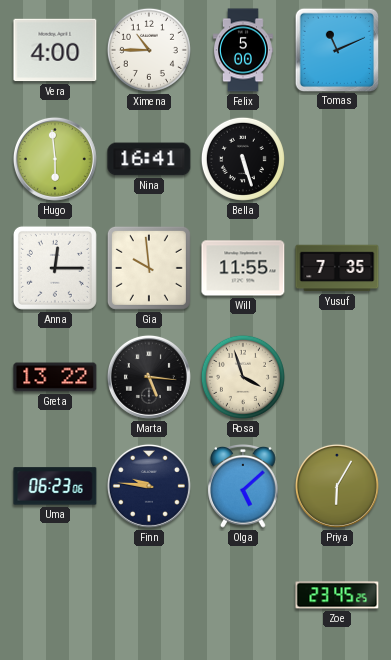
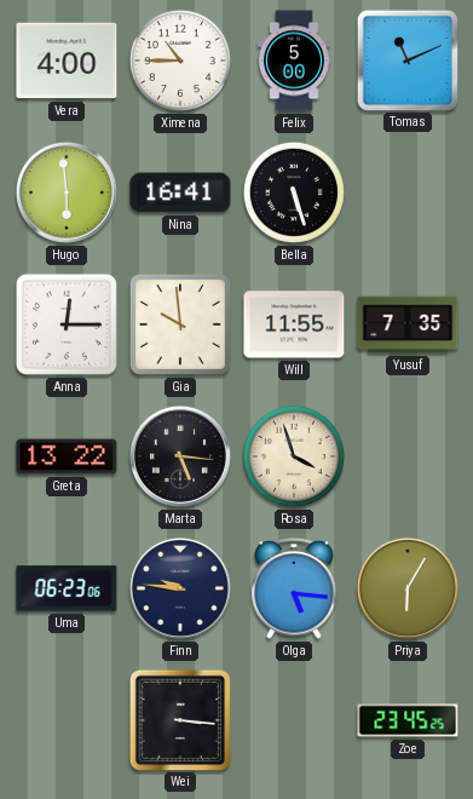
Olga: 5:08 -> 5:16 (294, 590)
Wei: none -> 3:16 (179, 719)
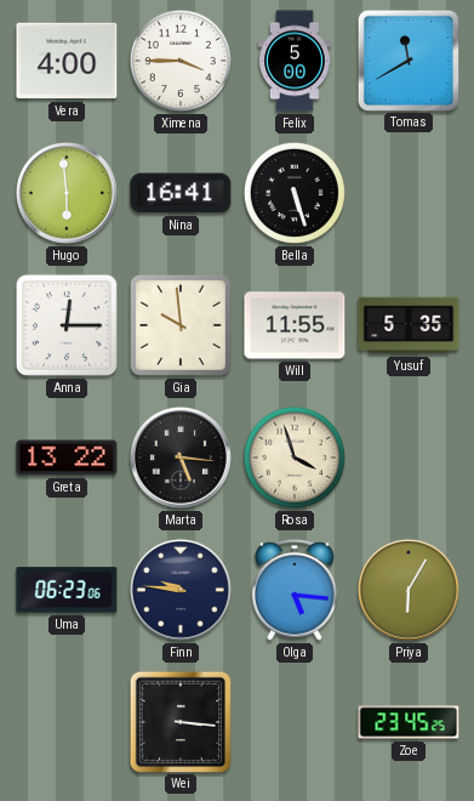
Ximena: 10:45 -> 3:45 (181, 61)
Tomas: 11:11 -> 11:40 (407, 59)
Yusuf: 7:35 -> 5:35 (409, 325)
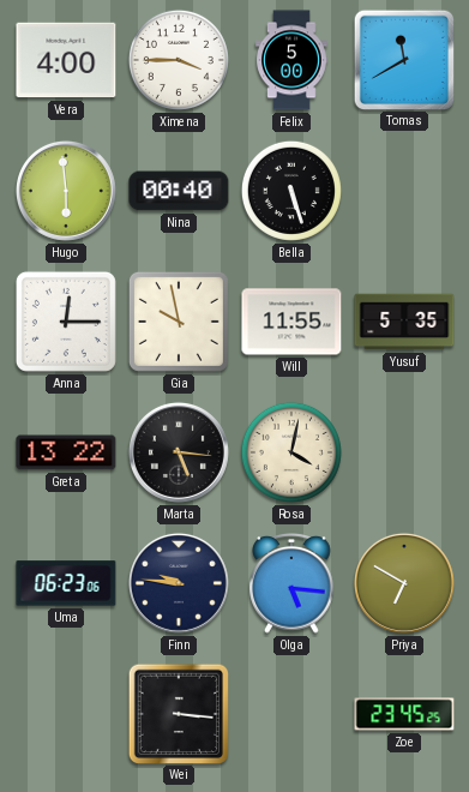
Nina: 16:41 -> 00:40 (179, 191)
Gia: 9:59 -> 9:58 (179, 322)
Rosa: 3:57 -> 4:02 (291, 452)
Priya: 6:05 -> 6:50 (404, 583)
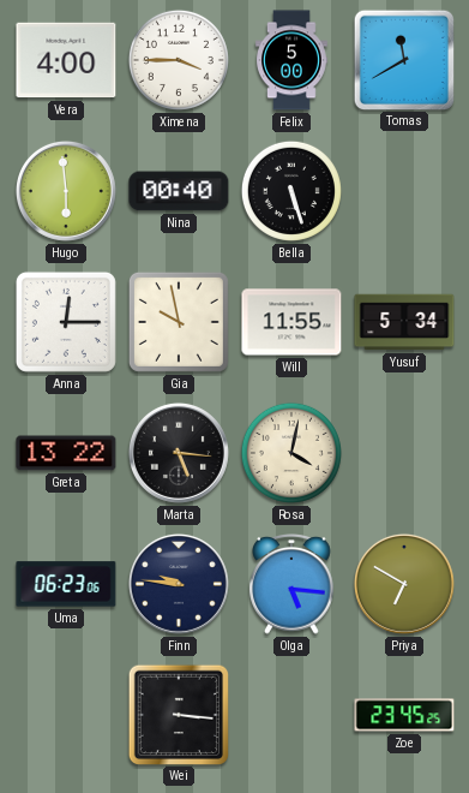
Yusuf: 5:35 -> 5:34 (404, 322)
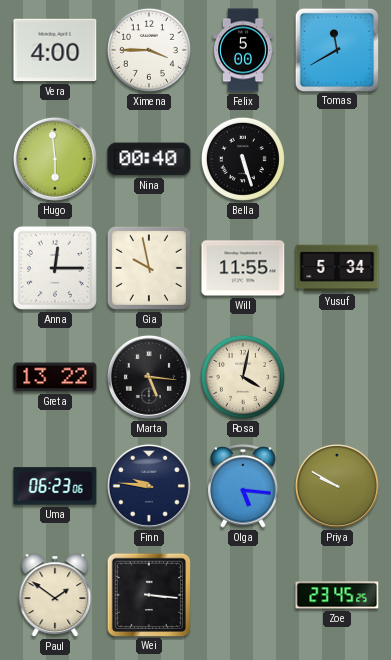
Priya: 6:50 -> 9:50 (337, 486)
Paul: none -> 1:51 (55, 595)
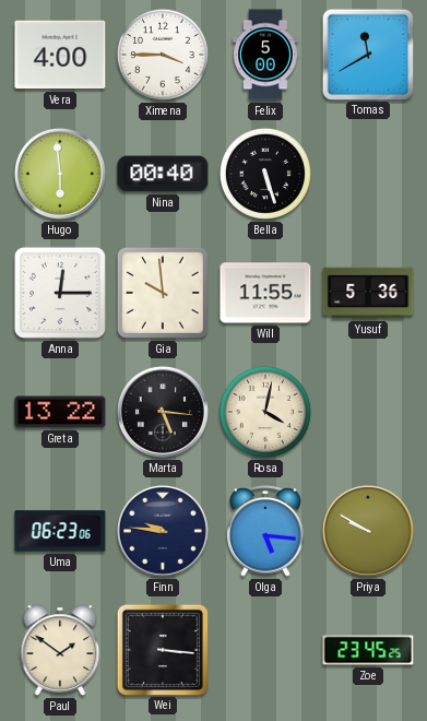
Gia: 9:58 -> 9:59 (163, 293)
Yusuf: 5:34 -> 5:36 (368, 293)
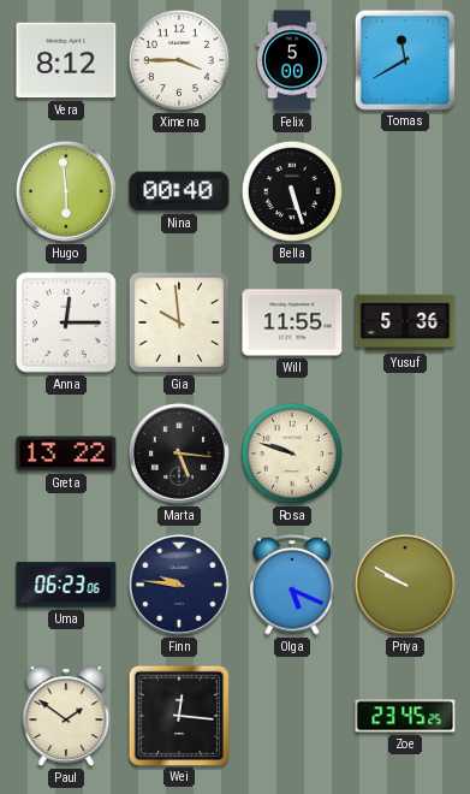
Vera: 4:00 -> 8:12 (66, 60)
Rosa: 4:02 -> 9:48 (292, 454)
Olga: 5:16 -> 5:19 (292, 586)
Wei: 3:16 -> 12:16 (178, 715)
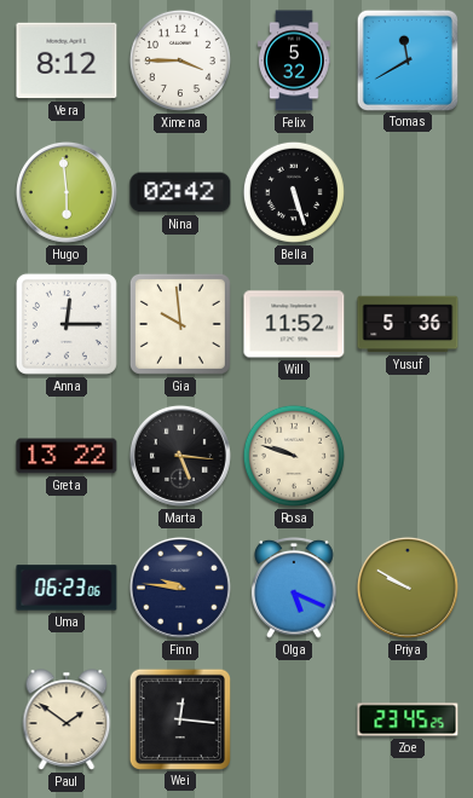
Felix: 5:00 -> 5:32 (295, 60)
Nina: 00:40 -> 02:42 (180, 192)
Will: 11:55 -> 11:52 (294, 324)
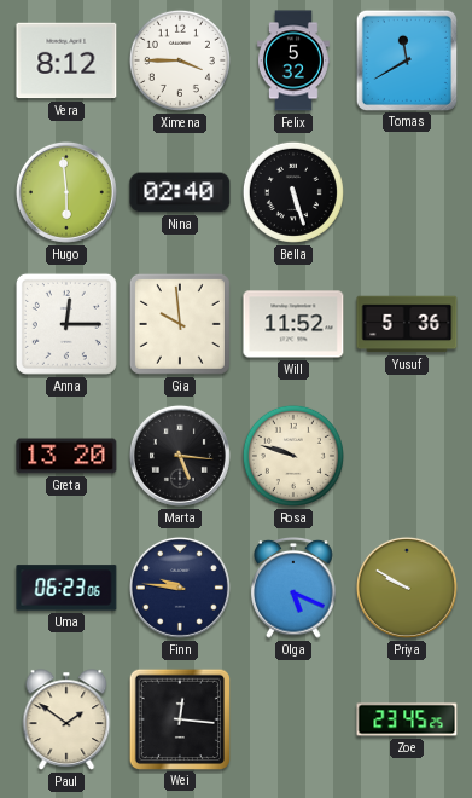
Nina: 02:42 -> 02:40 (180, 192)
Greta: 13:22 -> 13:20 (66, 456)
